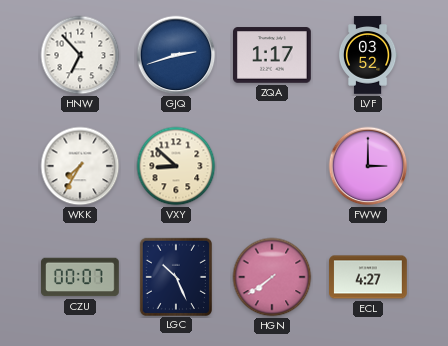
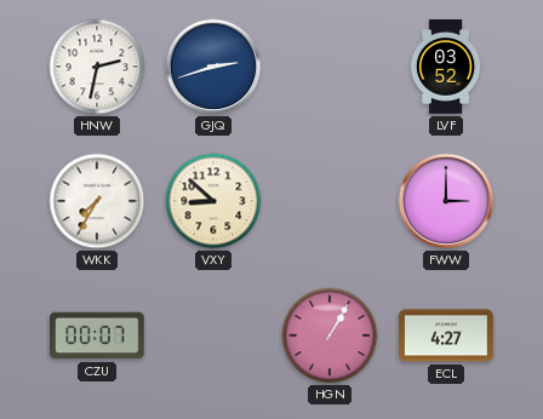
HNW: 6:53 -> 2:32 (97, 67)
ZQA: 1:17 -> none (272, 55)
LGC: 10:26 -> none (176, 276)
HGN: 7:39 -> 1:05 (330, 335)
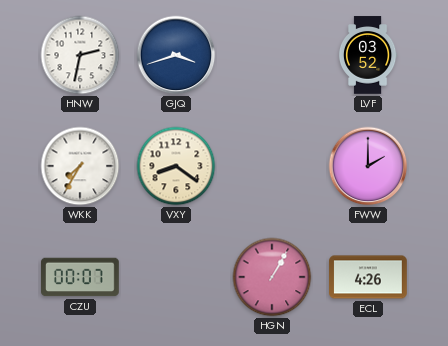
GJQ: 2:42 -> 3:42 (176, 55)
VXY: 8:52 -> 8:21 (176, 166)
FWW: 3:00 -> 2:00 (368, 166)
ECL: 4:27 -> 4:26 (368, 277)
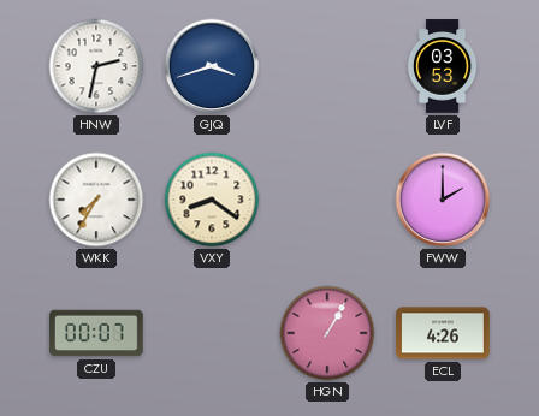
LVF: 03:52 -> 03:53 (443, 66)
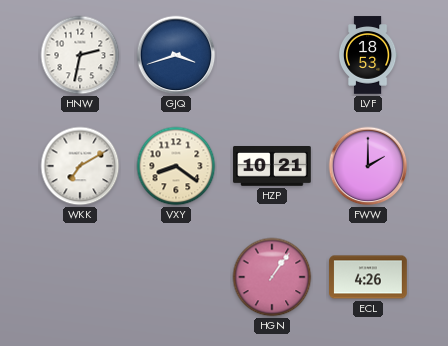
LVF: 03:53 -> 18:53 (368, 55)
WKK: 7:35 -> 7:10 (80, 166)
HZP: none -> 10:21 (272, 167)
CZU: 00:07 -> none (96, 333)
HGN: 1:05 -> 1:06 (272, 277)
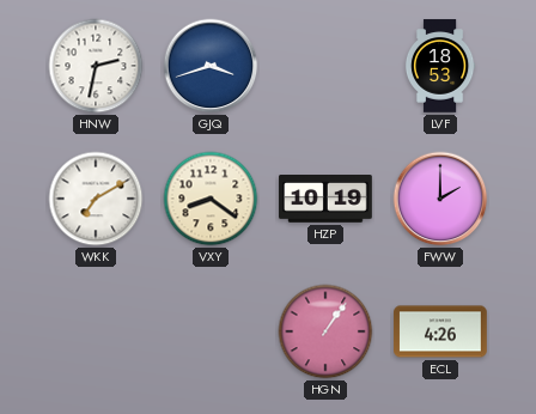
HZP: 10:21 -> 10:19 (325, 200)
